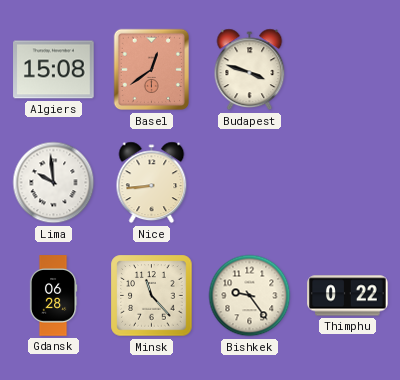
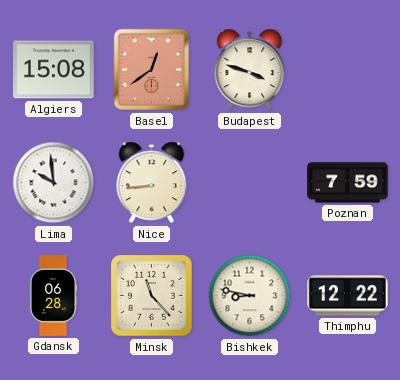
Poznan: none -> 7:59 (348, 183)
Bishkek: 9:24 -> 8:47 (250, 296)
Thimphu: 0:22 -> 12:22 (348, 296)
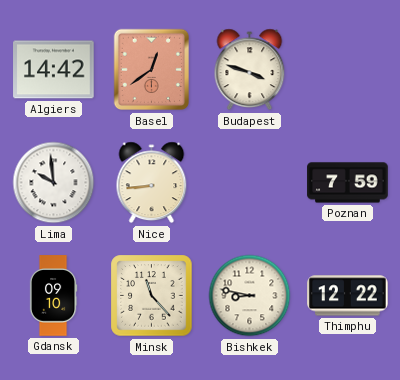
Algiers: 15:08 -> 14:42 (54, 70)
Gdansk: 06:28 -> 09:10 (53, 296)
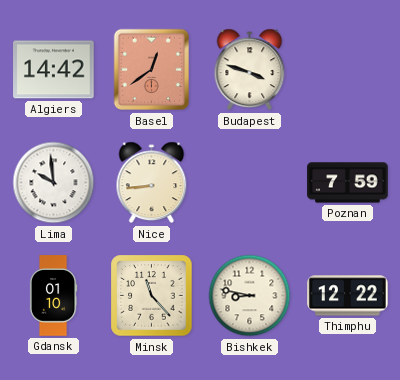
Gdansk: 09:10 -> 01:10 (53, 296)
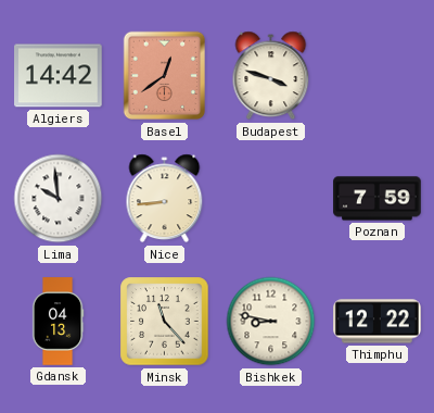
Gdansk: 01:10 -> 04:13 (58, 322)
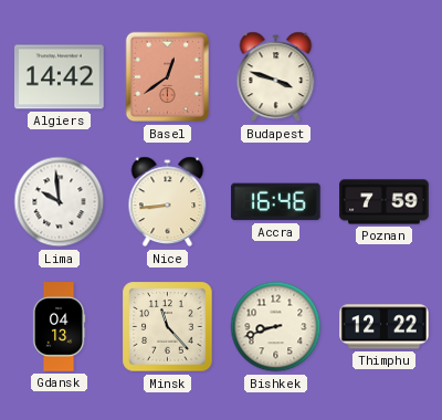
Accra: none -> 16:46 (276, 202)
Bishkek: 8:47 -> 8:42 (276, 327)
